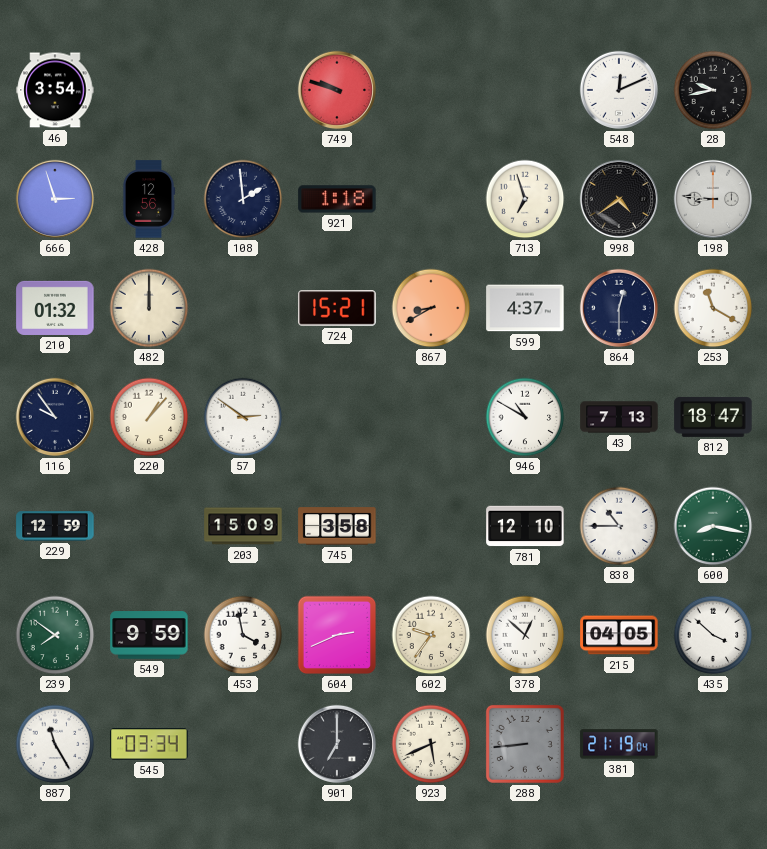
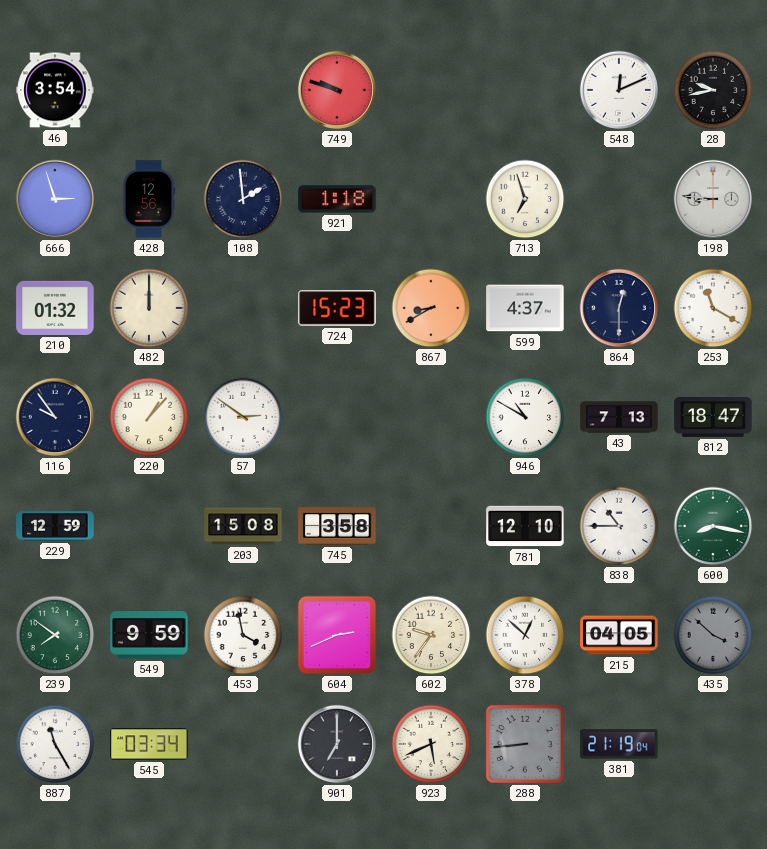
998: 4:39 -> none (619, 199)
724: 15:21 -> 15:23 (337, 308)
203: 15:09 -> 15:08 (243, 526)
435 dial: white -> grey (713, 635)
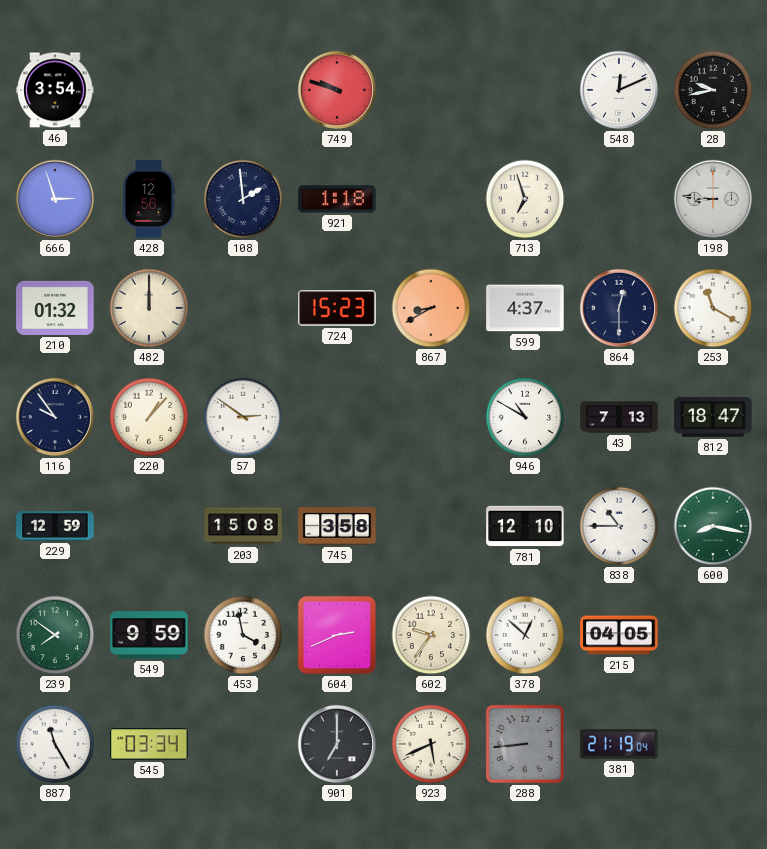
435: 3:52 -> none (713, 635)
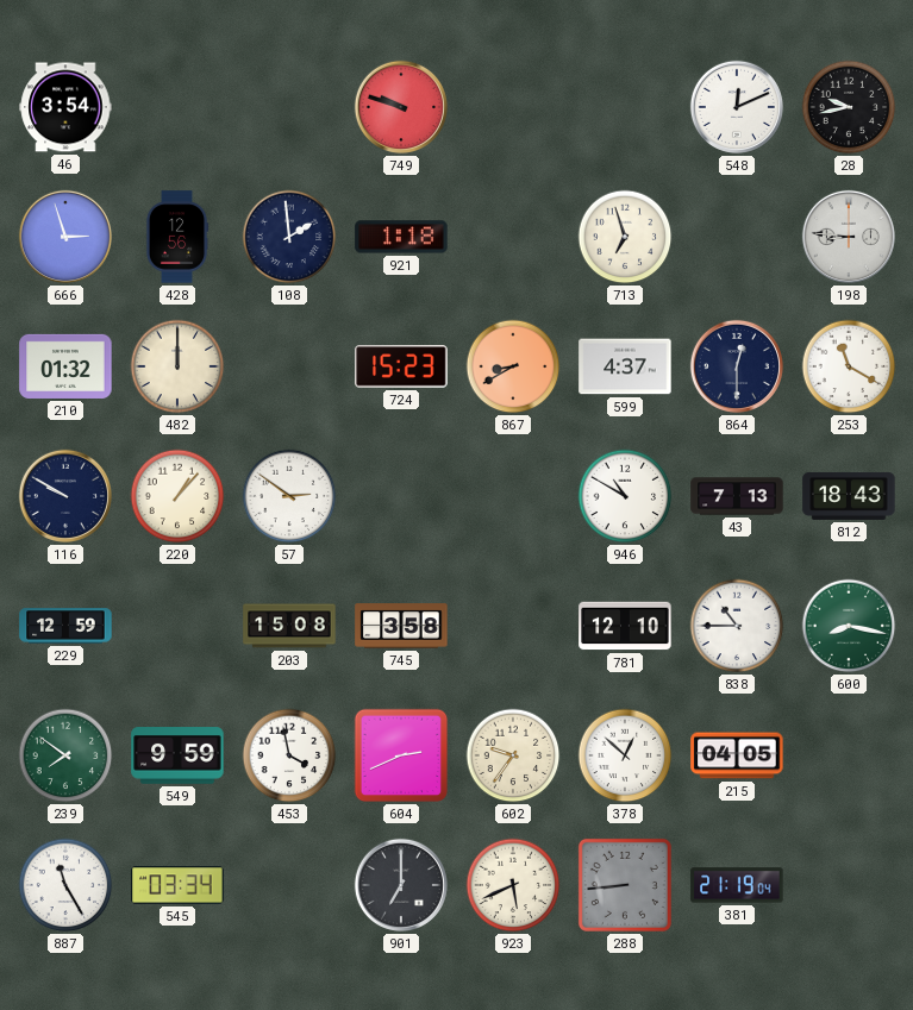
116: 9:54 -> 9:50 (65, 496)
812: 18:47 -> 18:43 (849, 496)
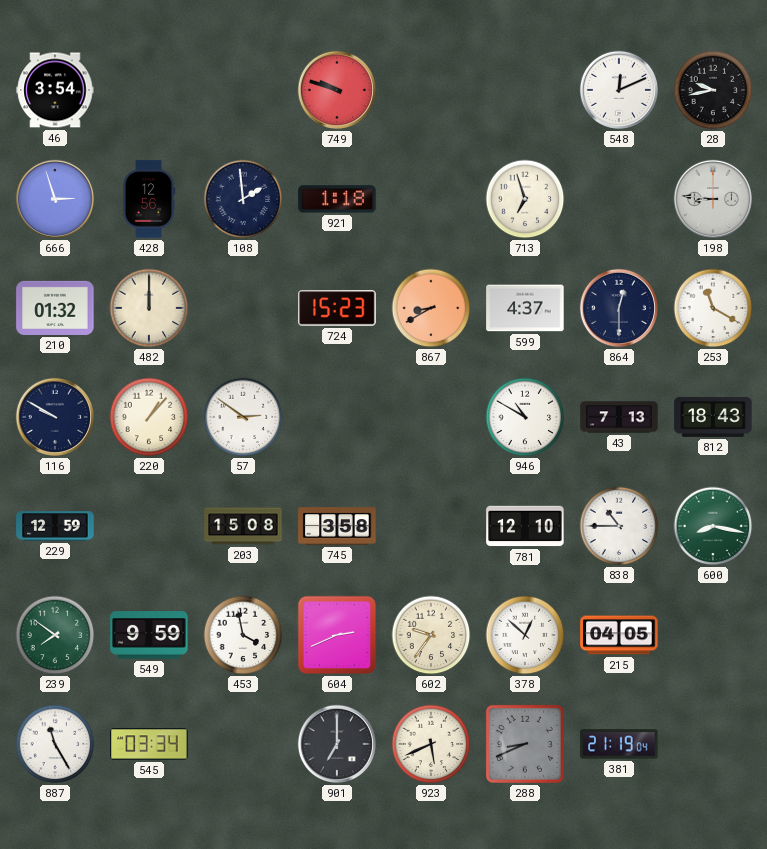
288: 8:44 -> 8:41 (525, 744)
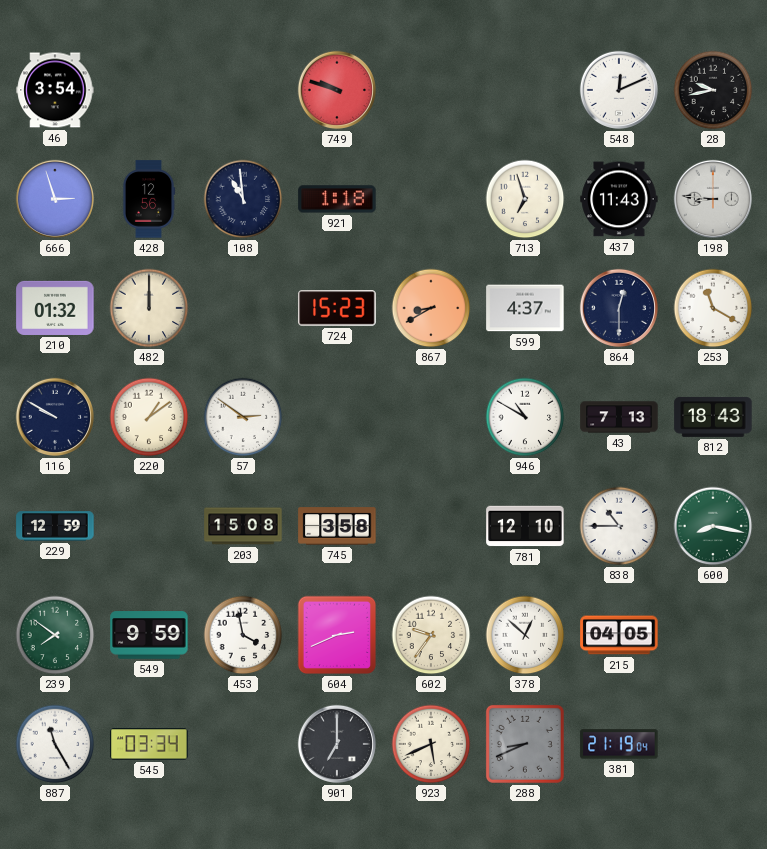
108: 1:59 -> 10:59 (243, 199)
437: none -> 11:43 (619, 199)
220: 1:07 -> 1:09 (149, 417)
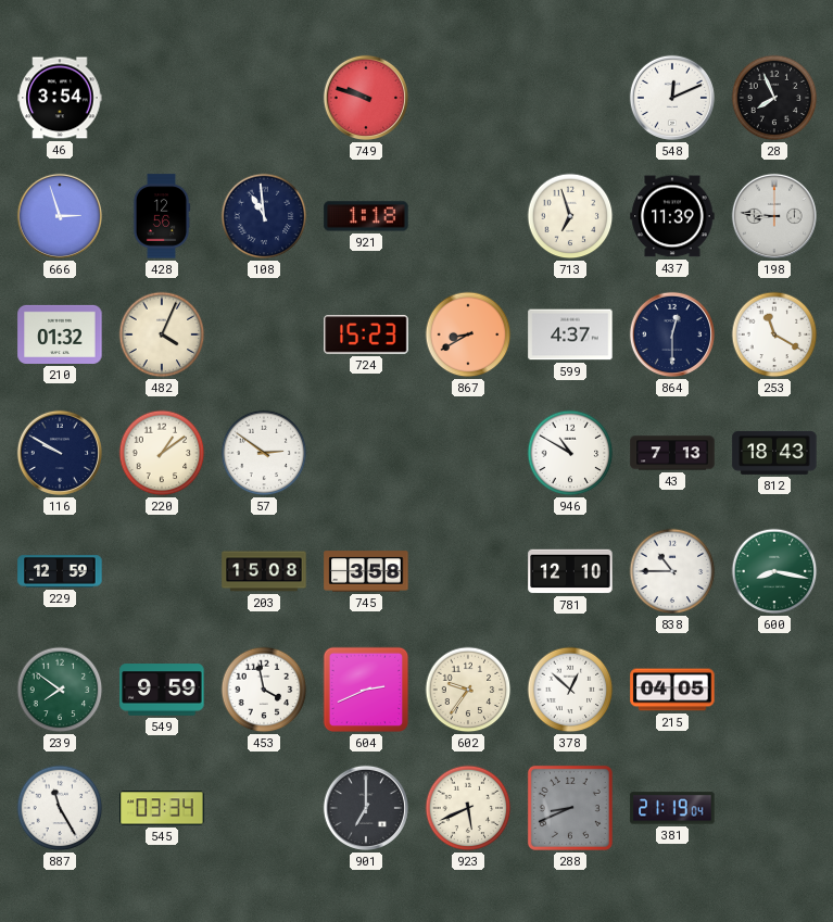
28: 9:43 -> 7:56 (774, 98)
437: 11:43 -> 11:39 (672, 216)
482: 12:00 -> 4:04 (162, 334)
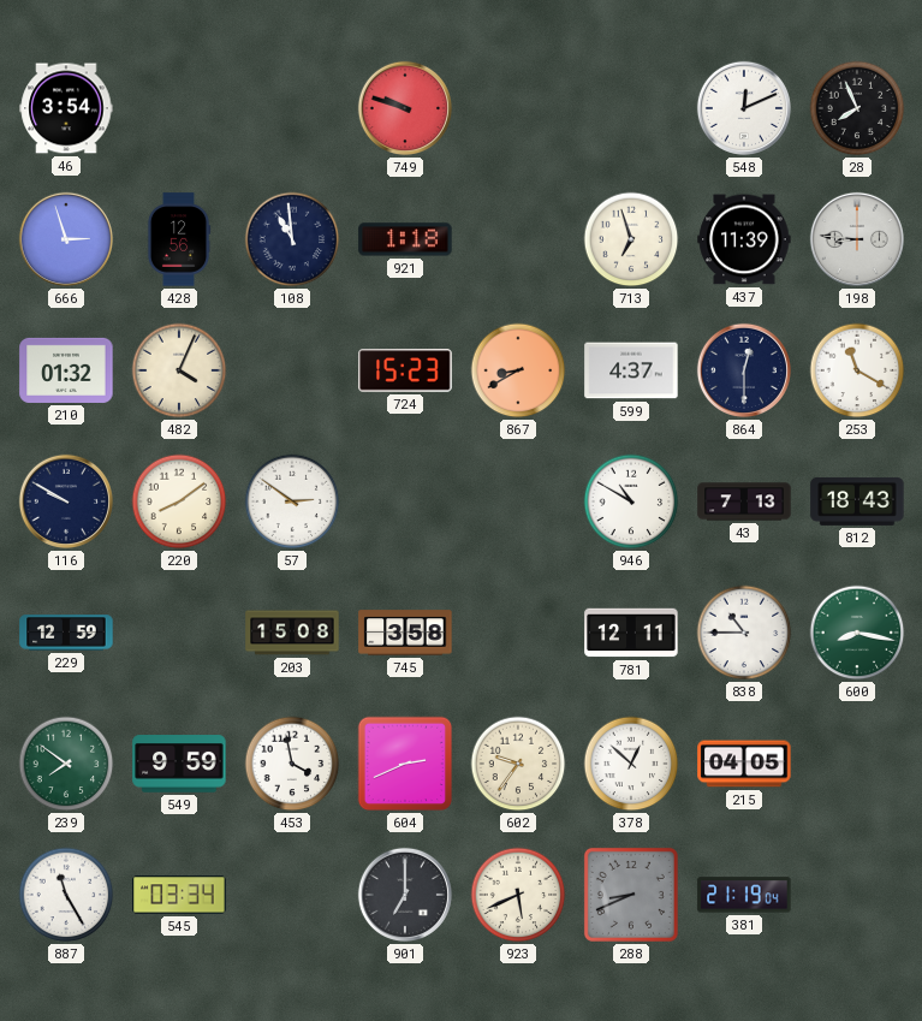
220: 1:09 -> 8:09 (179, 501)
781: 12:10 -> 12:11 (631, 633)
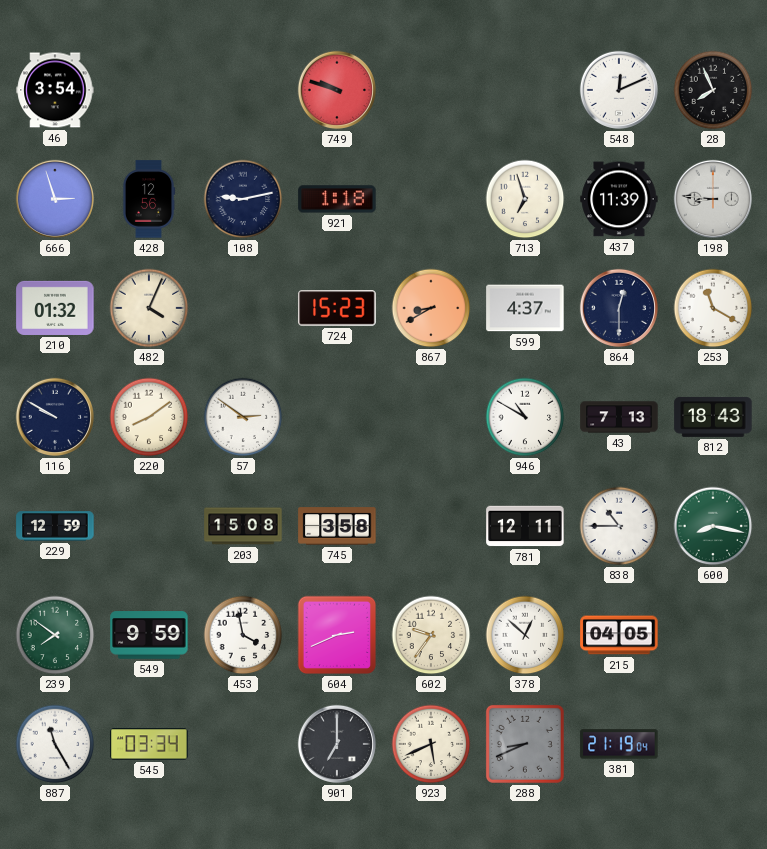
108: 10:59 -> 9:13 (243, 199)
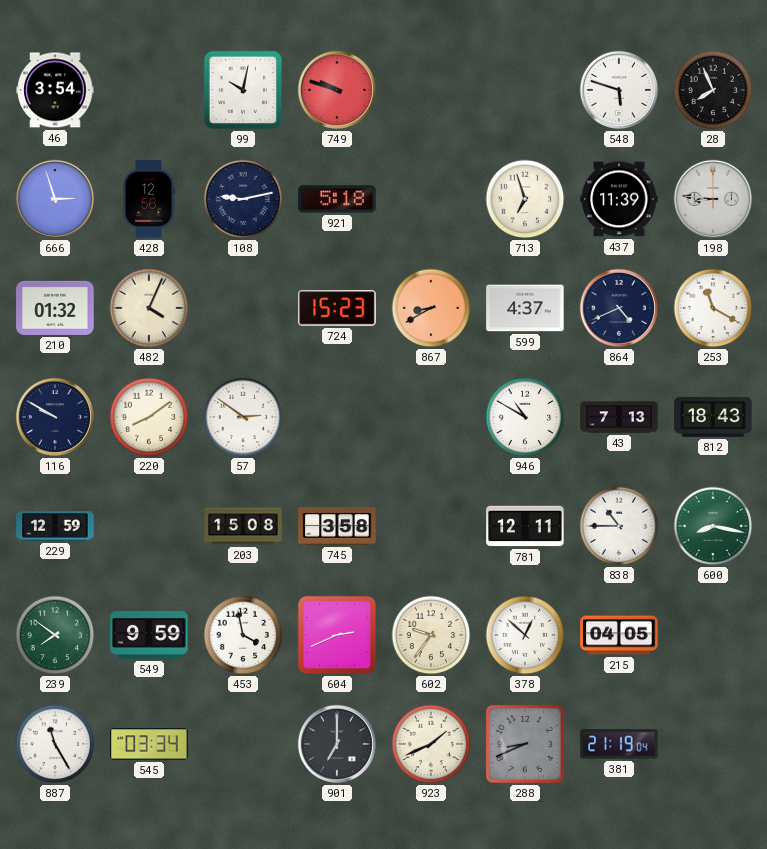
99: none -> 10:02 (243, 90)
548: 12:11 -> 5:48 (619, 90)
921: 1:18 -> 5:18 (337, 199)
864: 12:30 -> 4:41 (619, 308)
923: 5:41 -> 1:41 (431, 744)
